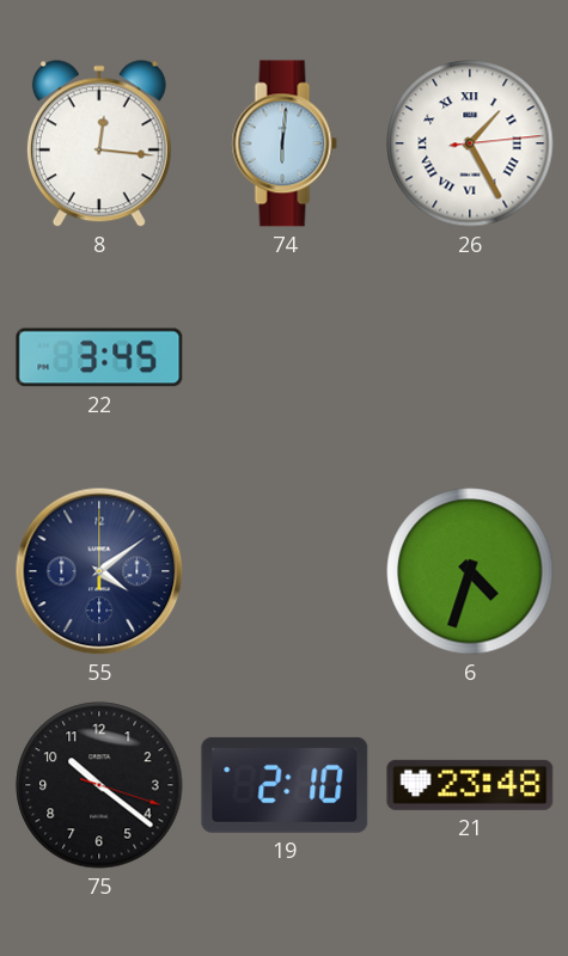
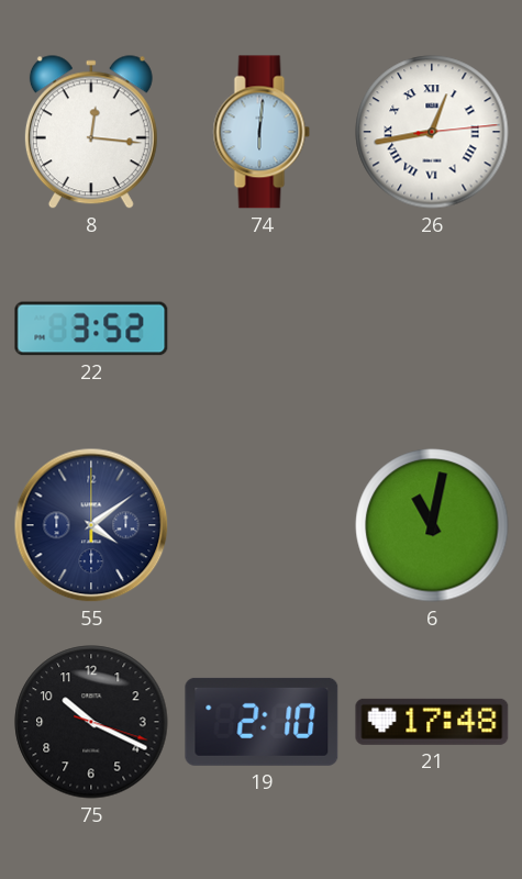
26: 1:25 -> 12:43 (432, 132)
22: 3:45 -> 3:52 (91, 329)
6: 4:33 -> 11:02 (432, 525)
75: 10:21 -> 10:19 (91, 722)
21: 23:48 -> 17:48 (432, 722)
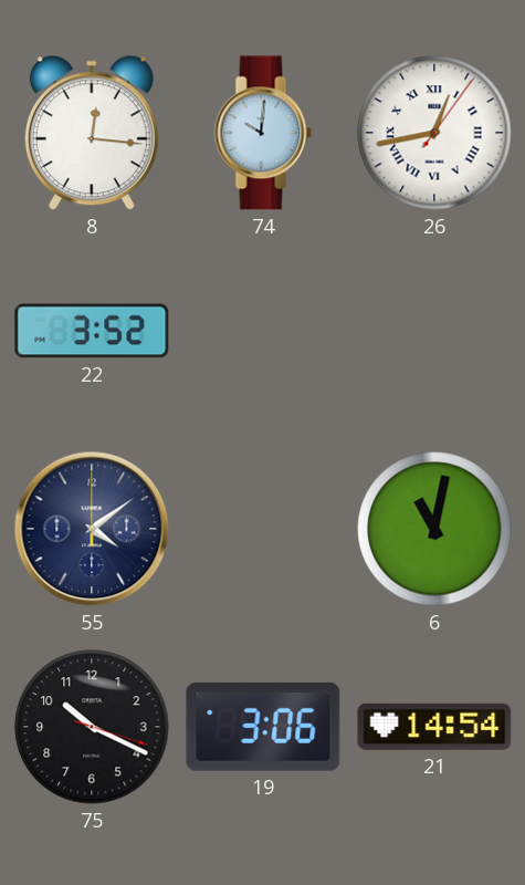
74: 6:01 -> 10:01 (263, 133)
26: 12:43:14 -> 12:43:06 (434, 133)
19: 2:10 -> 3:06 (263, 727)
21: 17:48 -> 14:54 (434, 727)
